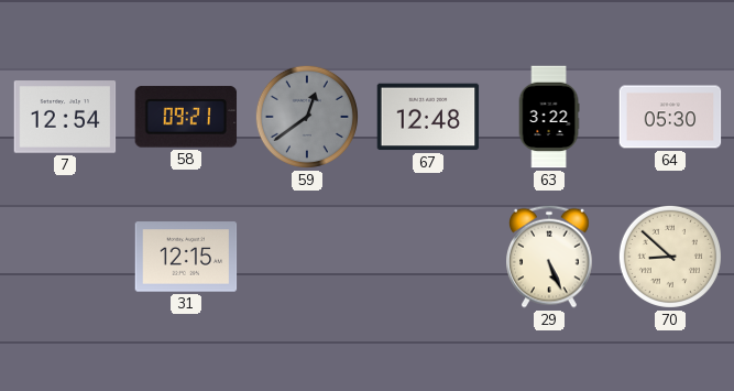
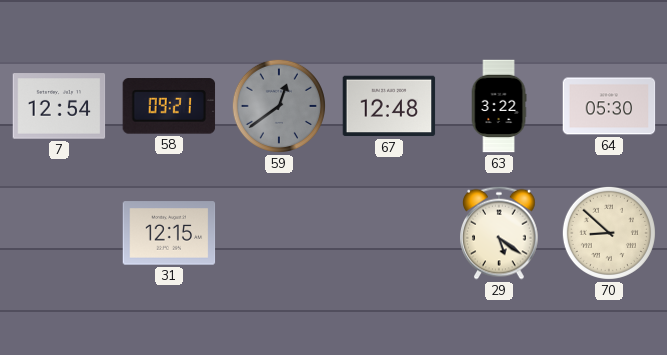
29: 5:26 -> 5:21 (500, 233)
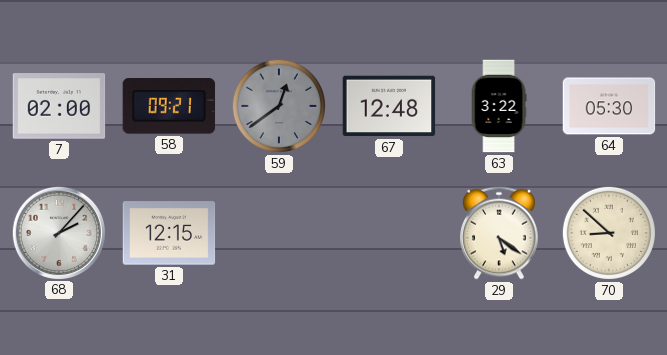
7: 12:54 -> 02:00 (59, 106)
68: none -> 2:07 (58, 232)
